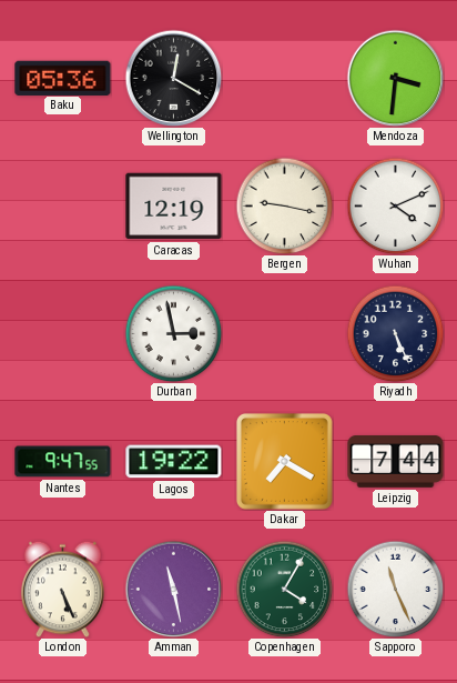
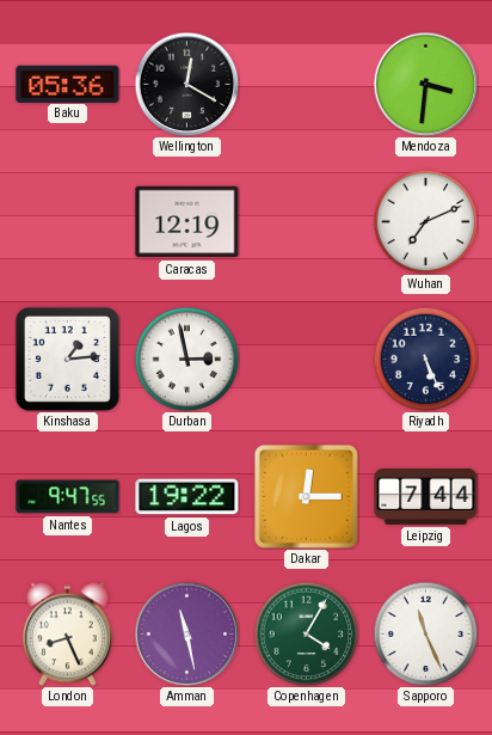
Bergen: 9:17 -> none (284, 205)
Wuhan: 4:11 -> 7:11 (425, 221)
Kinshasa: none -> 1:14 (67, 359)
Dakar: 7:20 -> 12:15 (306, 496)
London: 5:26 -> 8:26 (67, 633)
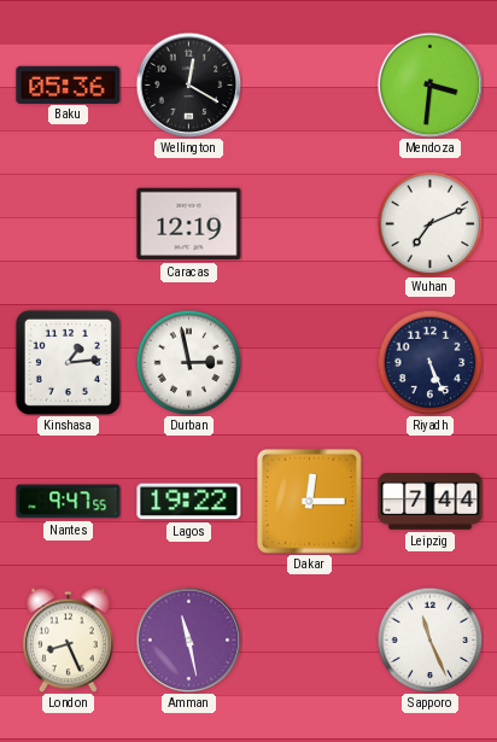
Copenhagen: 4:05 -> none (306, 633)
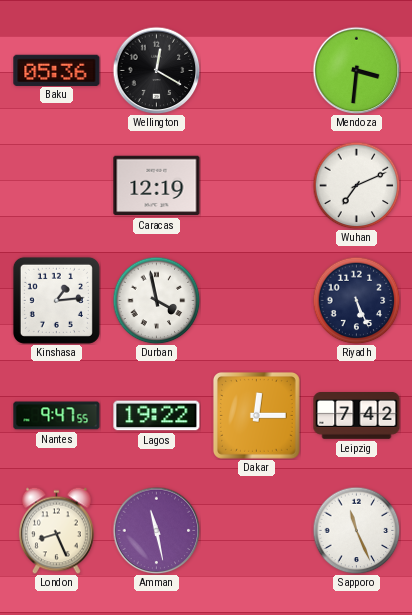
Durban: 2:58 -> 3:58 (156, 300)
Leipzig: 7:44 -> 7:42 (357, 416)
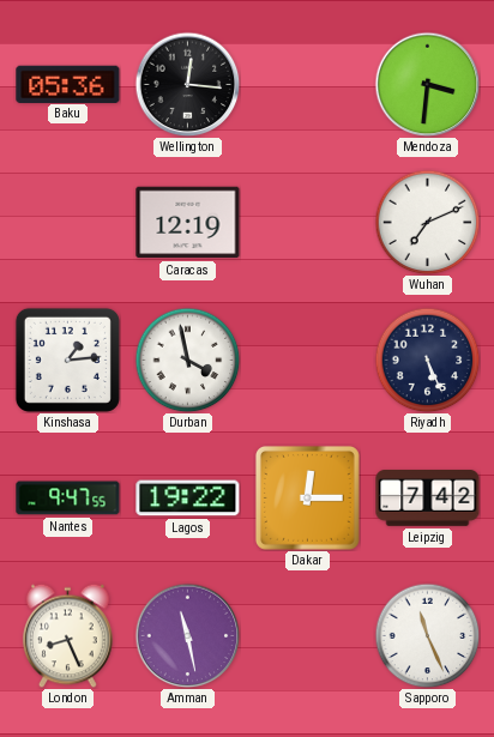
Wellington: 12:20 -> 12:16 (187, 84)
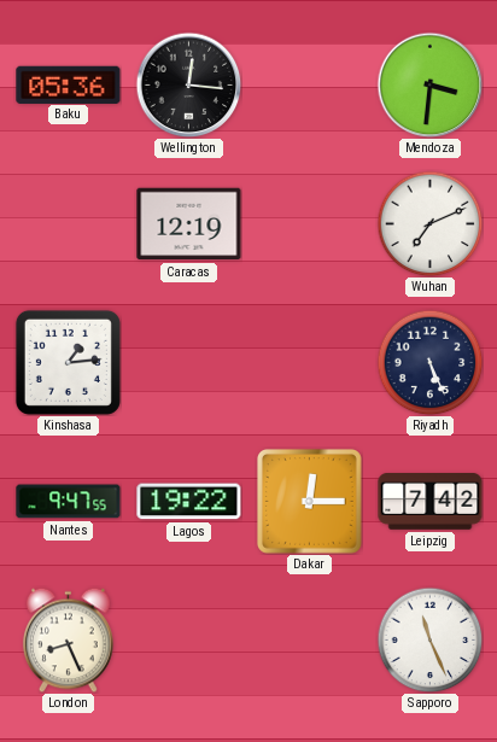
Durban: 3:58 -> none (187, 360)
Amman: 11:28 -> none (187, 635)
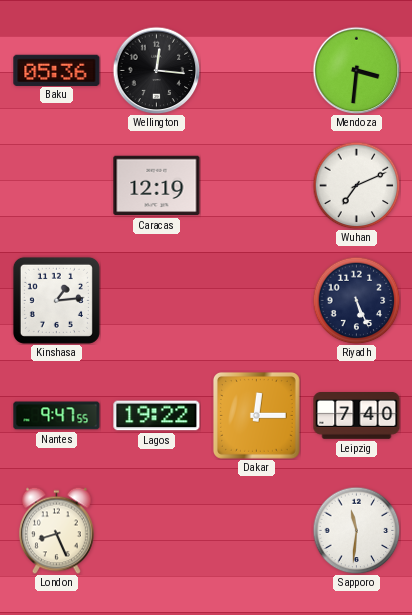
Leipzig: 7:42 -> 7:40 (357, 416)
Sapporo: 11:26 -> 11:31 (356, 530)
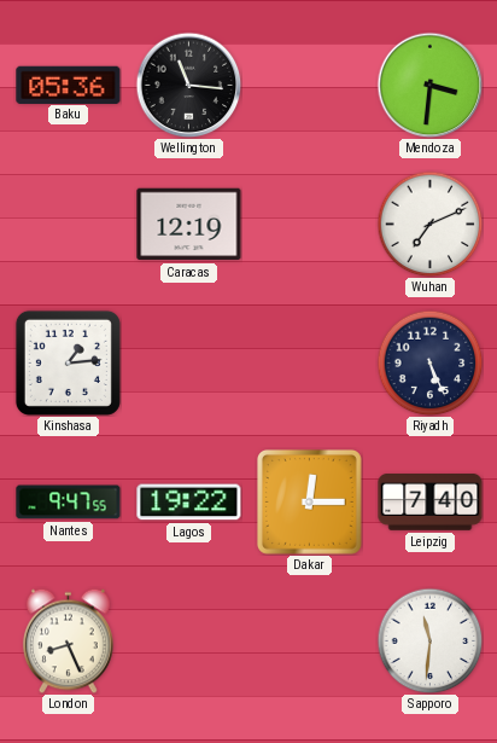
Wellington: 12:16 -> 11:16 (188, 85)
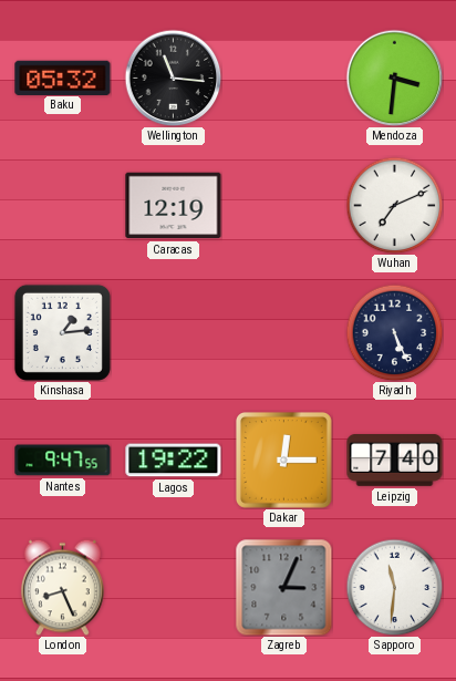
Baku: 05:36 -> 05:32 (63, 78)
Zagreb: none -> 3:04 (284, 588)
